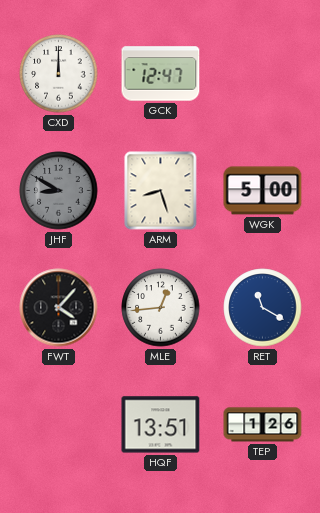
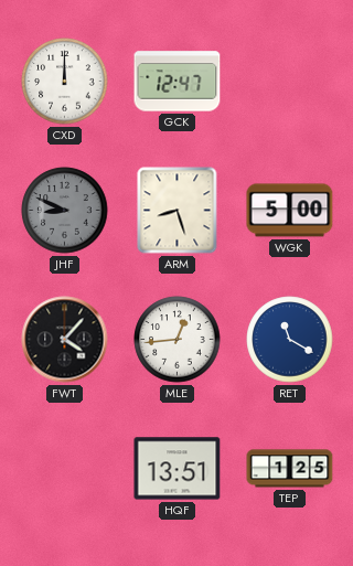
JHF: 8:50 -> 8:49 (65, 211)
TEP: 1:26 -> 1:25 (290, 469)
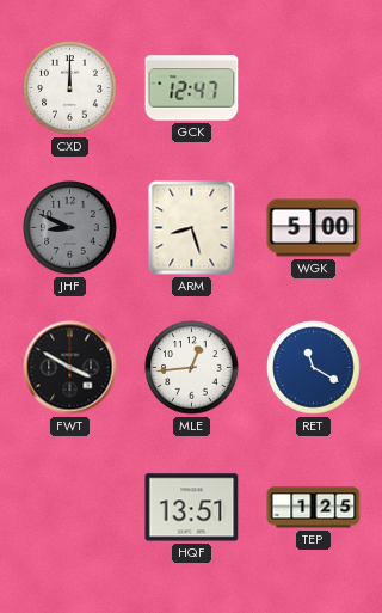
FWT: 4:07 -> 3:50 (70, 368)
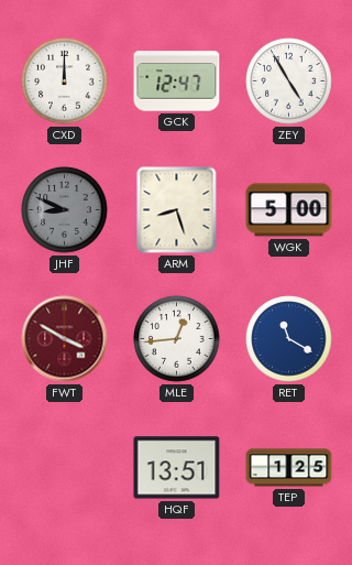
ZEY: none -> 4:55 (289, 82)
FWT dial: black -> burgundy (65, 339)
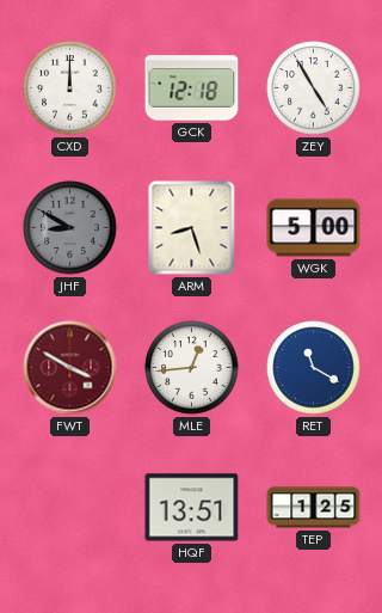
GCK: 12:47 -> 12:18 (192, 88)
JHF: 8:49 -> 8:50 (70, 228)
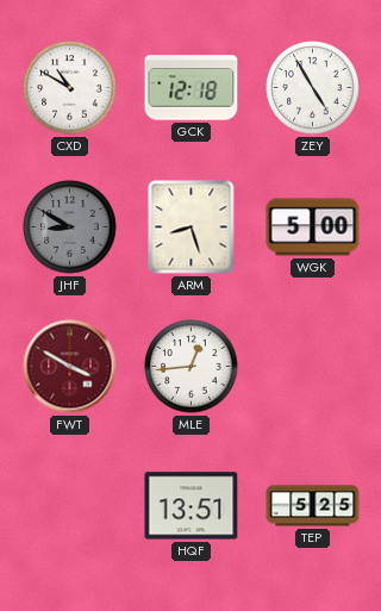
CXD: 12:00 -> 10:50 (70, 88)
RET: 11:20 -> none (314, 368)
TEP: 1:25 -> 5:25 (313, 506)
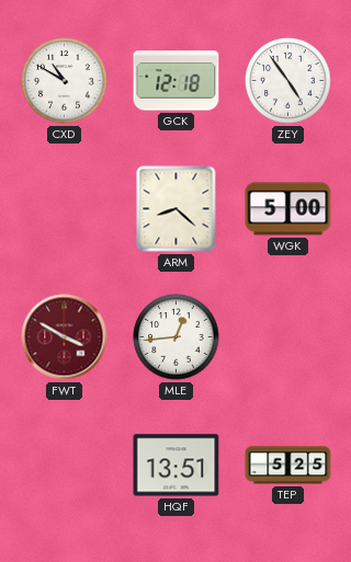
ZEY: 4:55 -> 4:54 (288, 81)
JHF: 8:50 -> none (70, 227)
ARM: 8:27 -> 8:22 (177, 209)
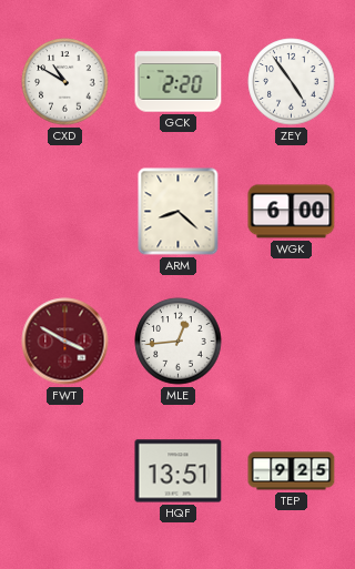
GCK: 12:18 -> 2:20 (179, 82)
WGK: 5:00 -> 6:00 (292, 212)
TEP: 5:25 -> 9:25 (292, 471)
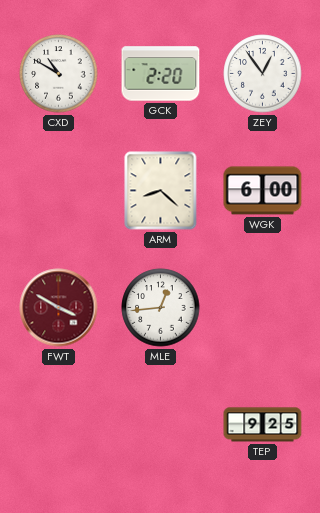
ZEY: 4:54 -> 12:54 (263, 74)
HQF: 13:51 -> none (179, 471)
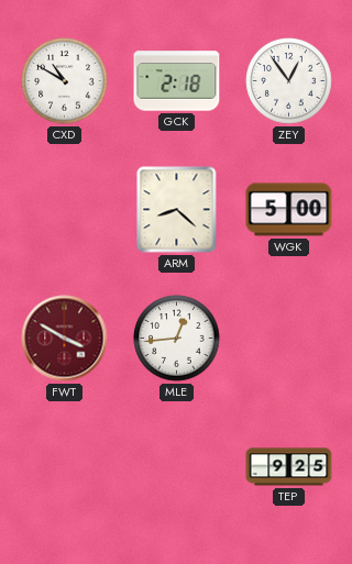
GCK: 2:20 -> 2:18 (177, 81)
WGK: 6:00 -> 5:00 (289, 210)
